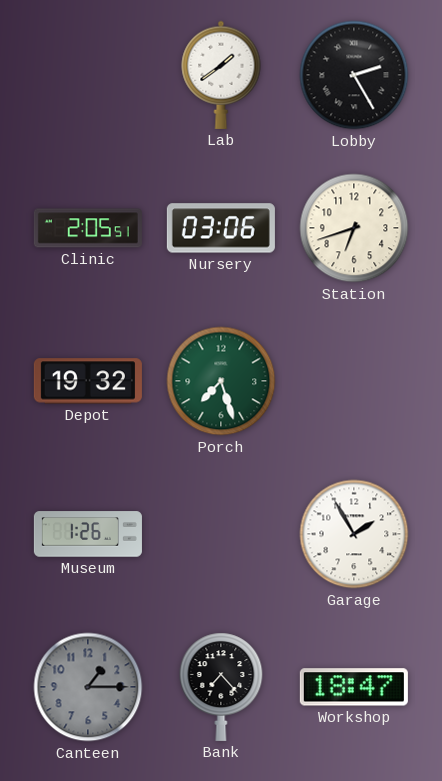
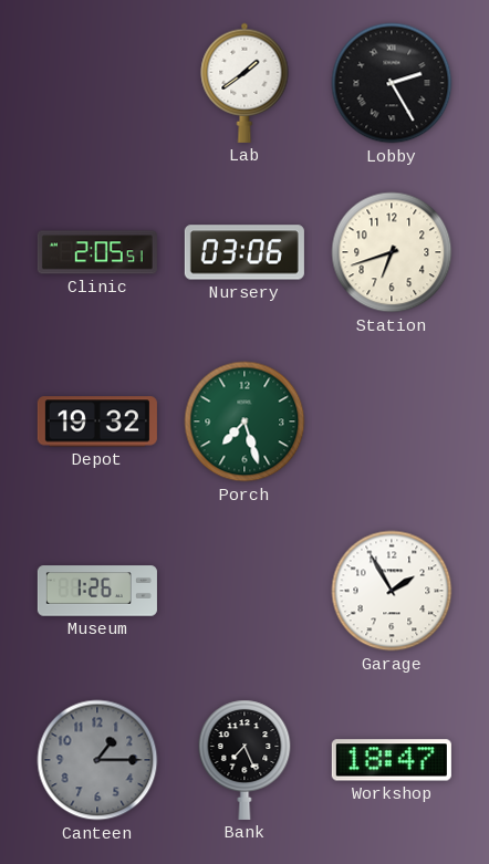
Bank: 7:23 -> 7:26 (245, 760)
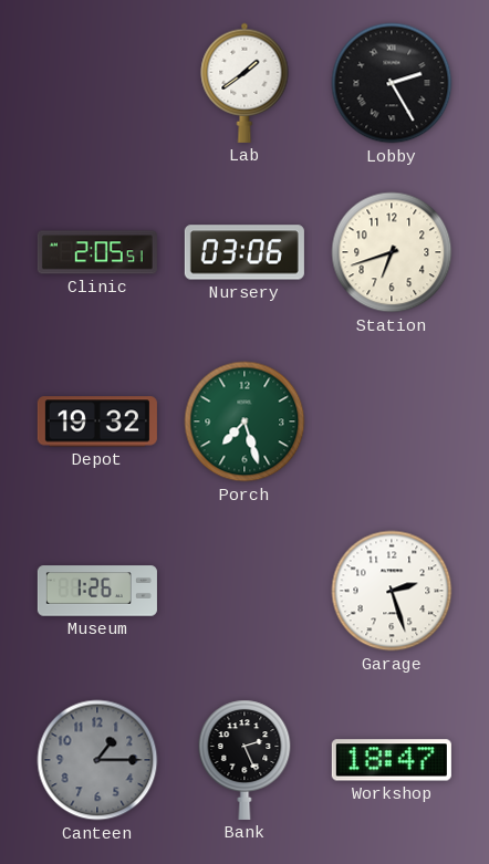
Garage: 1:55 -> 2:27 (392, 591)
Bank: 7:26 -> 2:26 (245, 760)
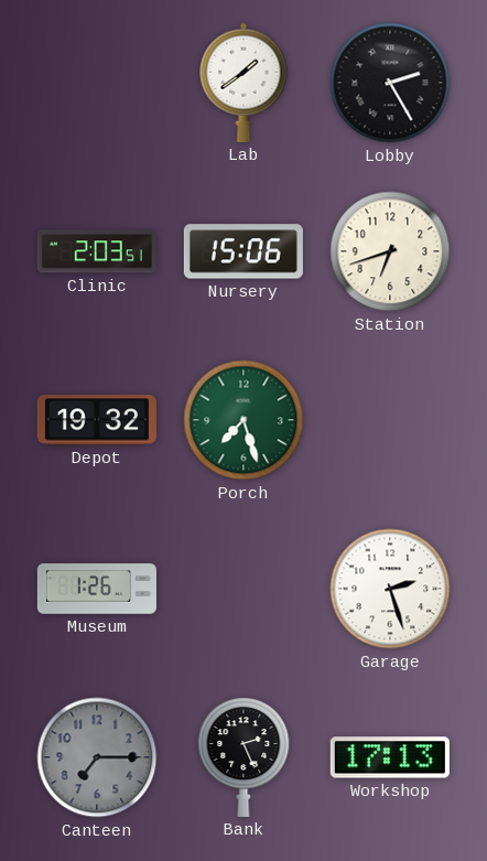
Clinic: 2:05 -> 2:03 (97, 251)
Nursery: 03:06 -> 15:06 (244, 251)
Canteen: 1:15 -> 7:15 (97, 757)
Workshop: 18:47 -> 17:13 (390, 757)
